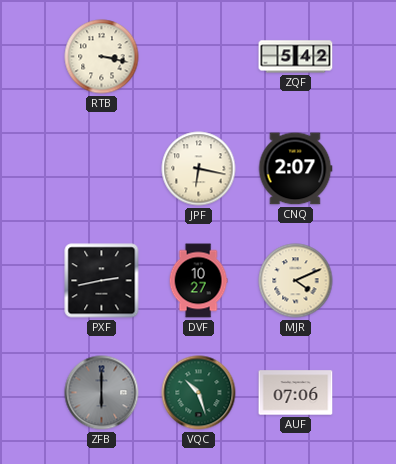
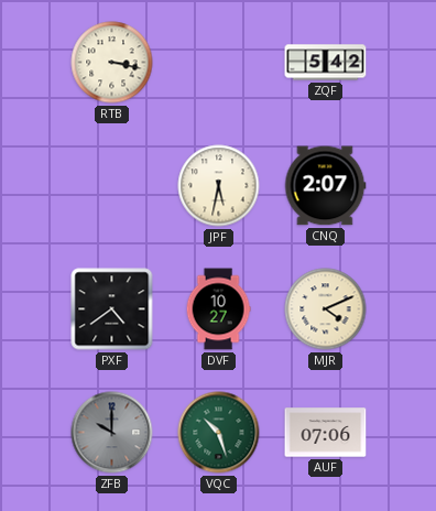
JPF: 6:17 -> 5:32 (219, 186)
PXF: 2:43 -> 4:39 (112, 309)
ZFB: 6:00 -> 10:00 (112, 433)
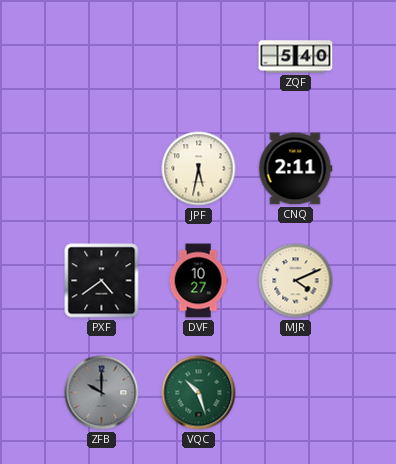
RTB: 3:17 -> none (112, 63)
ZQF: 5:42 -> 5:40 (296, 57)
CNQ: 2:07 -> 2:11 (295, 169)
AUF: 07:06 -> none (326, 433)
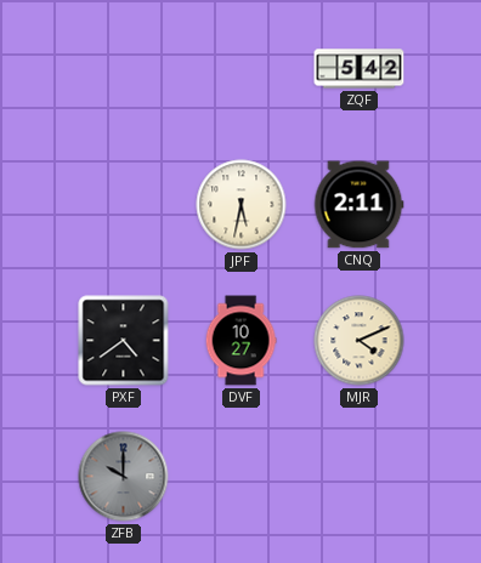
ZQF: 5:40 -> 5:42 (360, 69)
VQC: 10:27 -> none (199, 393)
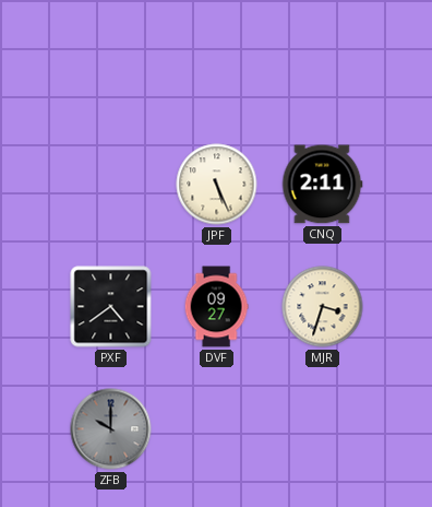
ZQF: 5:42 -> none (360, 69)
JPF: 5:32 -> 5:26 (217, 185)
DVF: 10:27 -> 09:27 (216, 307)
MJR: 4:11 -> 3:33 (323, 307)
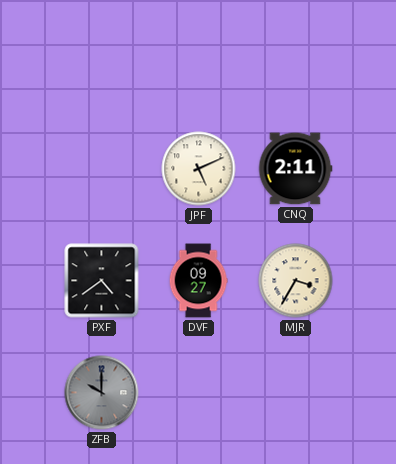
JPF: 5:26 -> 5:11 (199, 169)
MJR: 3:33 -> 3:35 (296, 281)
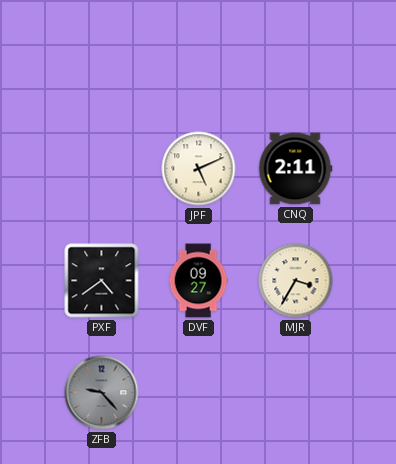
ZFB: 10:00 -> 9:23 (102, 393)
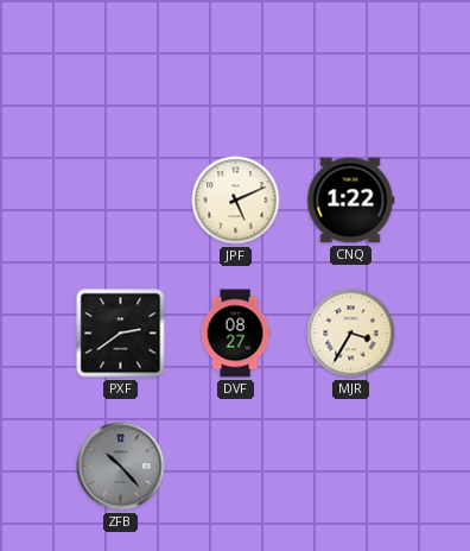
CNQ: 2:11 -> 1:22 (350, 201)
PXF: 4:39 -> 2:39 (121, 334)
DVF: 09:27 -> 08:27 (235, 334)
ZFB: 9:23 -> 10:23 (121, 467)
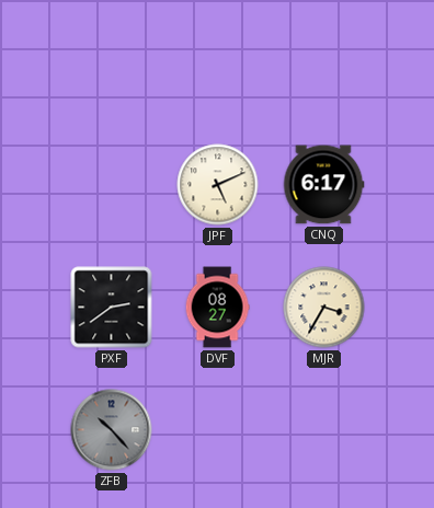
CNQ: 1:22 -> 6:17 (323, 185)
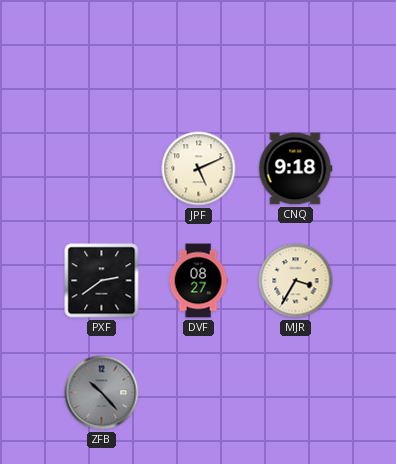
CNQ: 6:17 -> 9:18 (295, 169)
